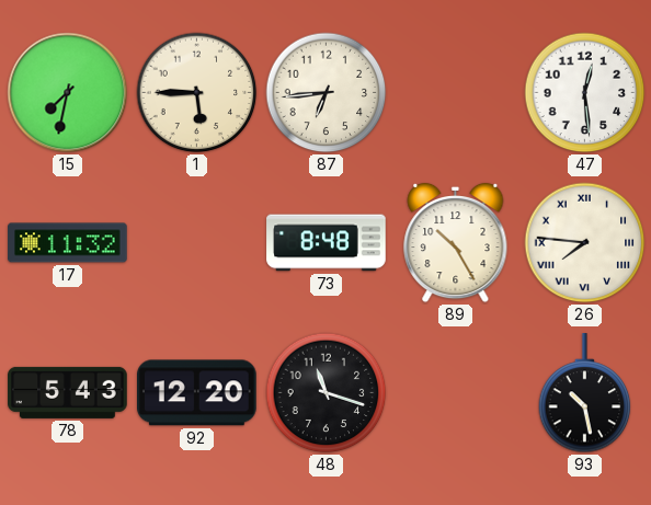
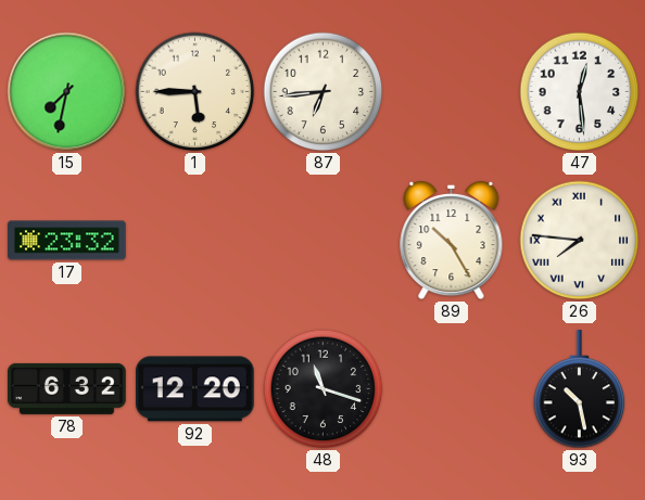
17: 11:32 -> 23:32 (67, 241)
73: 8:48 -> none (327, 243)
78: 5:43 -> 6:32 (67, 388)
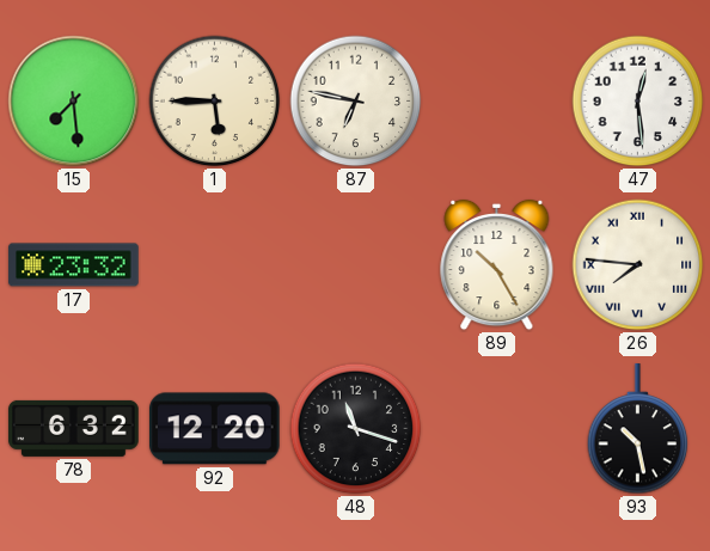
15: 7:32 -> 7:29 (74, 102)
87: 6:44 -> 6:47 (356, 102)
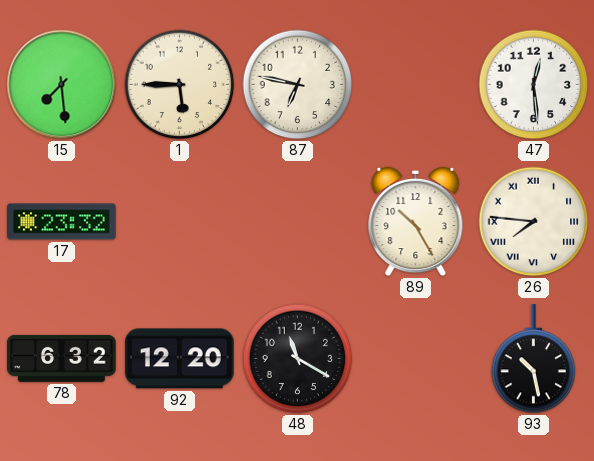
48: 11:18 -> 11:20 (298, 359)
